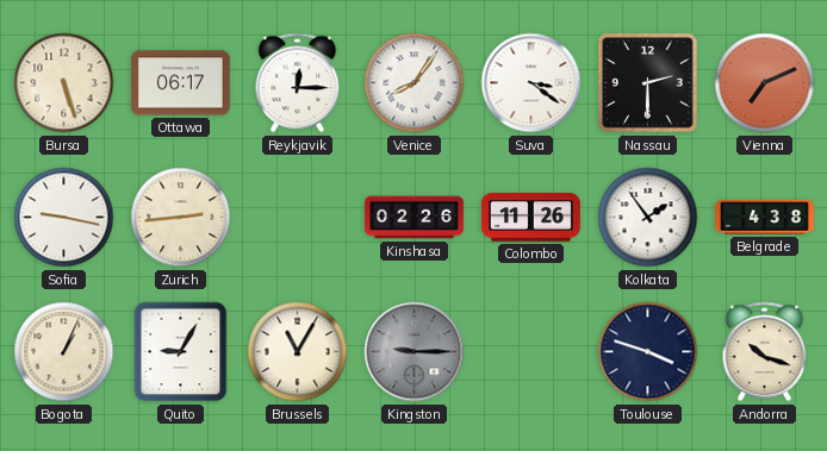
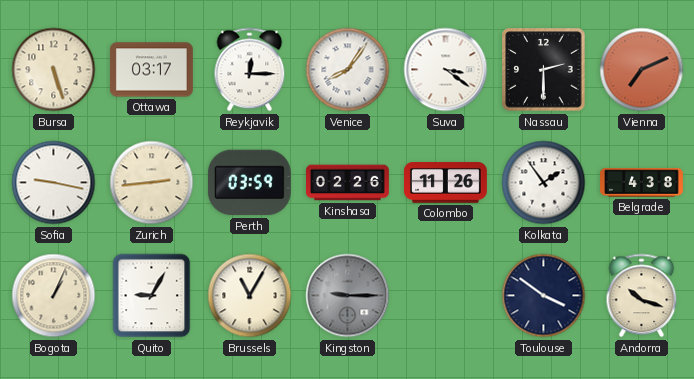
Ottawa: 06:17 -> 03:17 (151, 70)
Perth: none -> 03:59 (249, 183)
Toulouse: 3:48 -> 3:51 (544, 296)
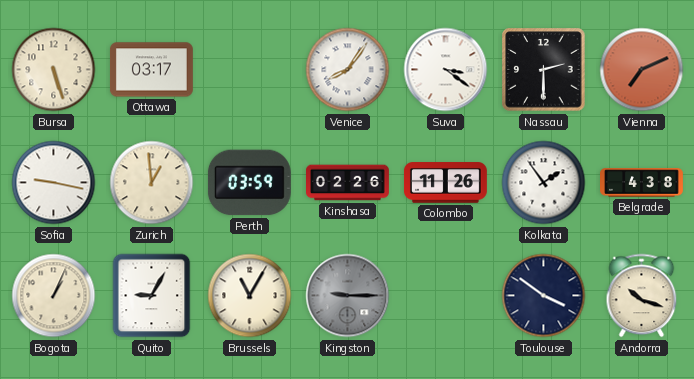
Reykjavik: 12:15 -> none (250, 70)
Zurich: 2:44 -> 12:59 (152, 183)
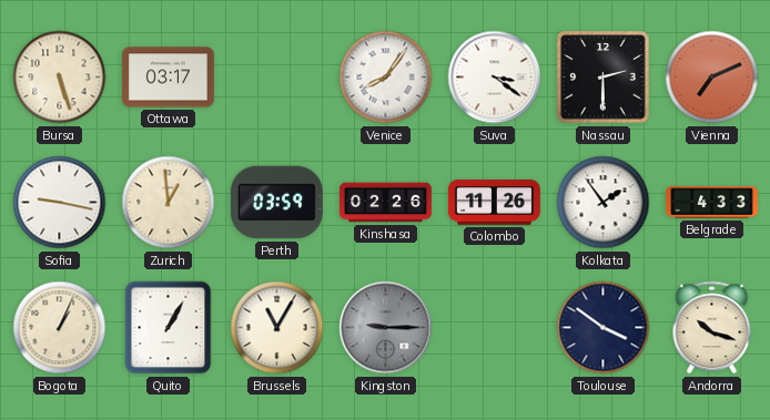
Belgrade: 4:38 -> 4:33 (712, 203)
Quito: 9:05 -> 1:05 (169, 328)
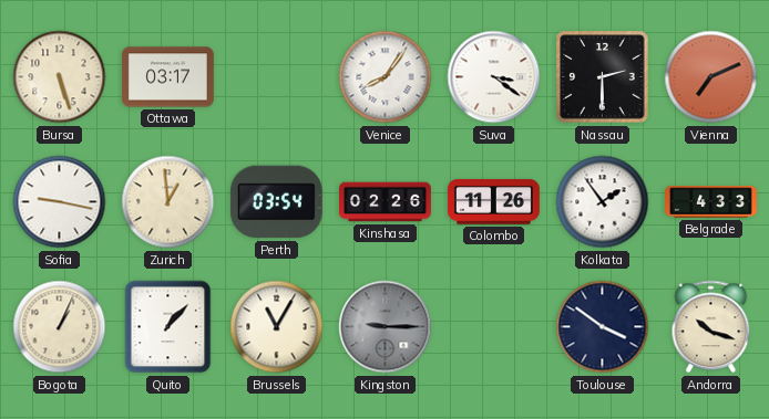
Perth: 03:59 -> 03:54 (276, 202)
Quito: 1:05 -> 1:07 (168, 327)
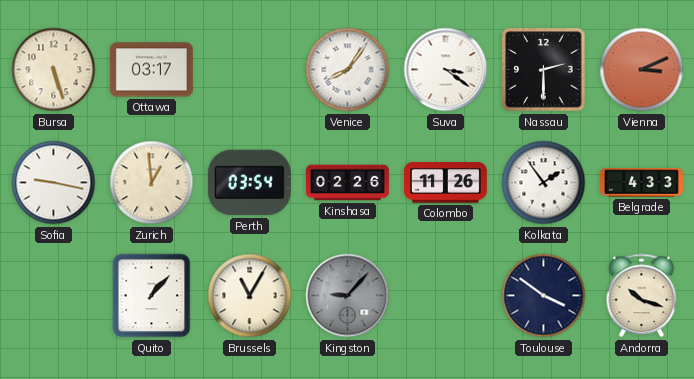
Vienna: 7:11 -> 3:11 (642, 70)
Bogota: 1:04 -> none (60, 327)
Kingston: 9:15 -> 9:07 (348, 296)
